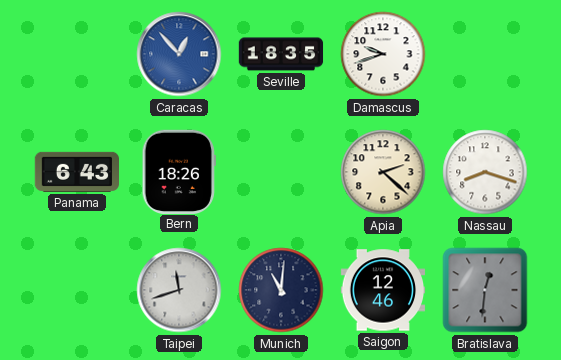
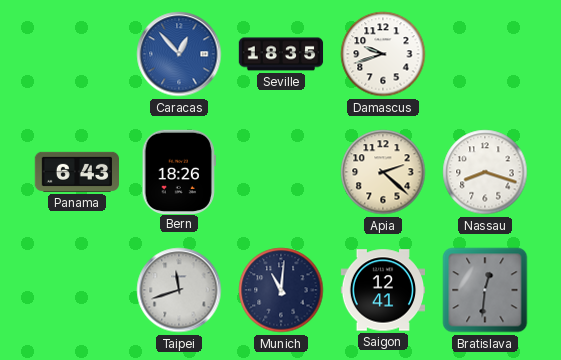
Saigon: 12:46 -> 12:41 (383, 290)
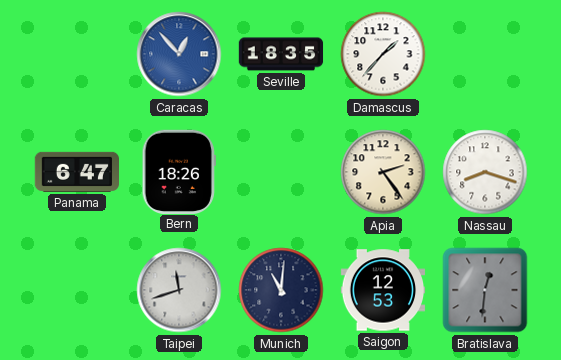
Damascus: 9:42 -> 1:37 (383, 54)
Panama: 6:43 -> 6:47 (77, 172)
Apia: 2:22 -> 2:24 (383, 172)
Saigon: 12:41 -> 12:53 (383, 290)
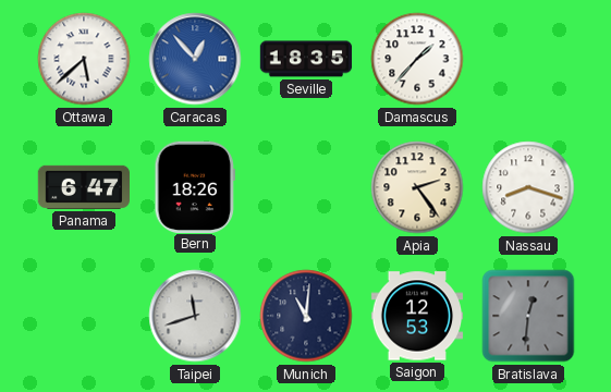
Ottawa: none -> 5:38 (84, 59)
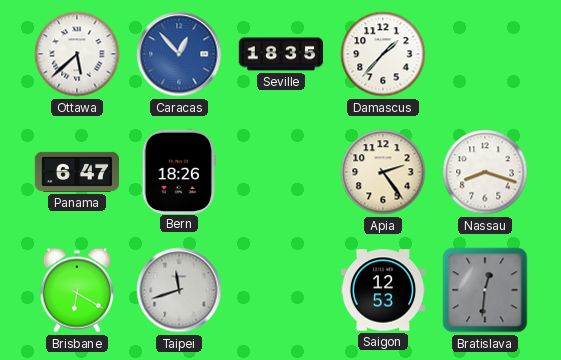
Brisbane: none -> 6:20 (76, 290)
Munich: 11:01 -> none (306, 316)
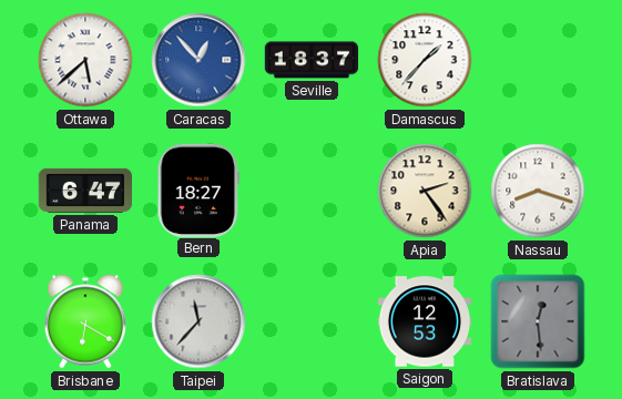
Seville: 18:35 -> 18:37 (312, 60)
Bern: 18:26 -> 18:27 (198, 190)
Taipei: 11:42 -> 11:37 (198, 321)
Bratislava: 12:31 -> 12:29 (538, 321)
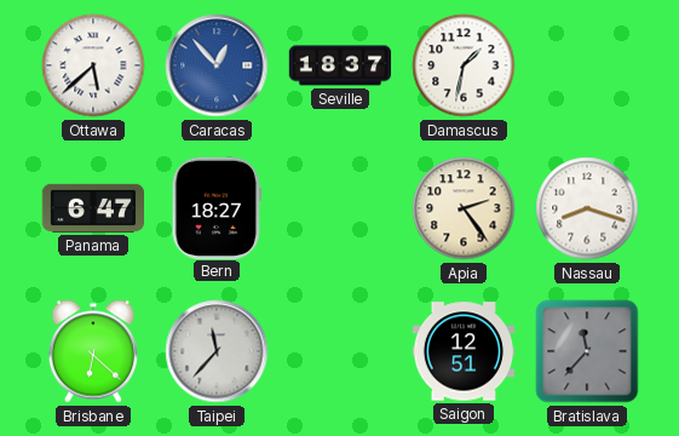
Damascus: 1:37 -> 1:32 (464, 65)
Brisbane: 6:20 -> 6:22 (92, 351)
Saigon: 12:53 -> 12:51 (464, 351)
Bratislava: 12:29 -> 11:37 (587, 351)
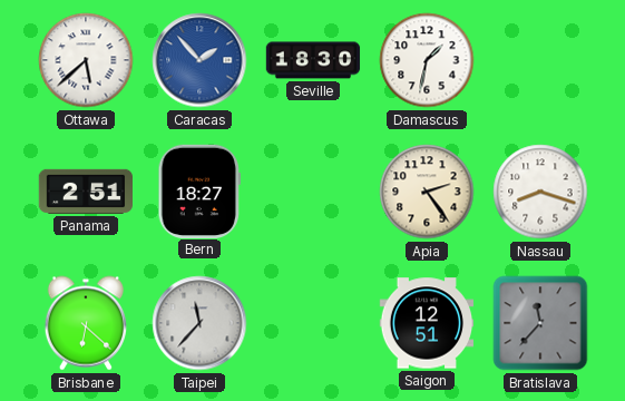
Caracas: 12:53 -> 1:53 (199, 60)
Seville: 18:37 -> 18:30 (313, 60)
Panama: 6:47 -> 2:51 (86, 192)
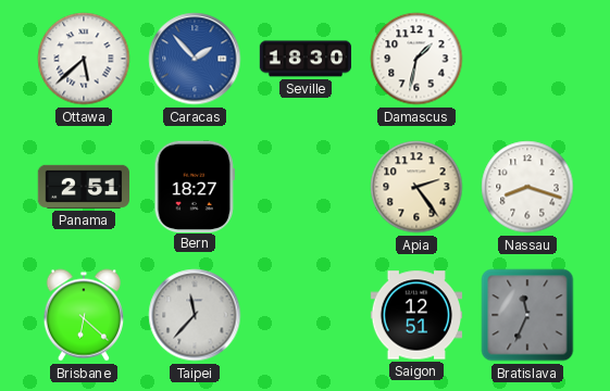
Bratislava: 11:37 -> 11:34 (527, 315)
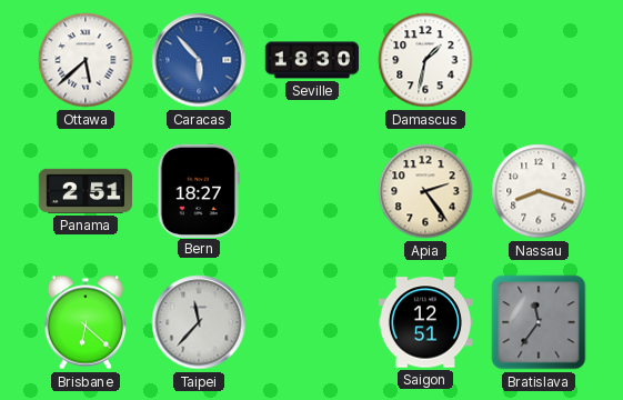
Caracas: 1:53 -> 5:53 (199, 60)
Bratislava: 11:34 -> 11:36 (539, 322)
